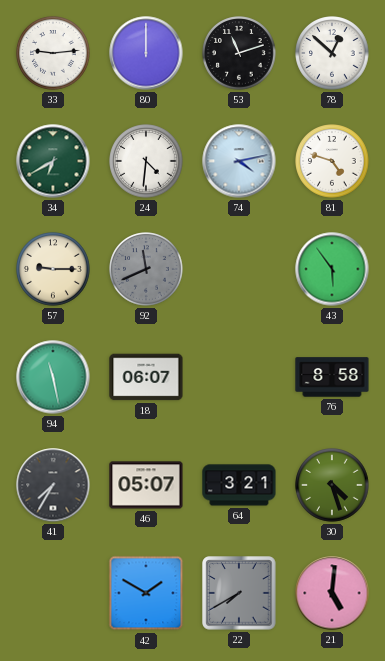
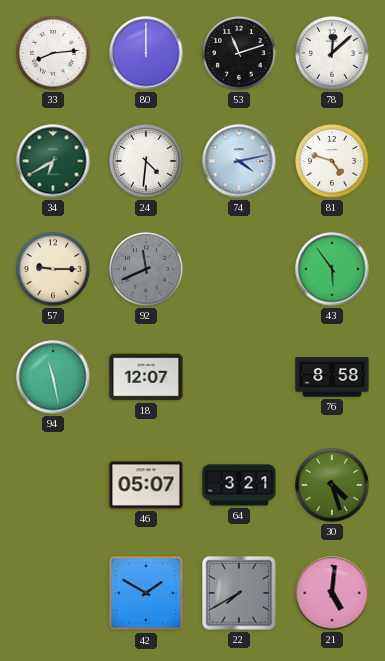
33: 9:14 -> 8:14 (53, 53)
78: 12:52 -> 12:08 (332, 53)
18: 06:07 -> 12:07 (146, 377)
41: 7:35 -> none (53, 485)
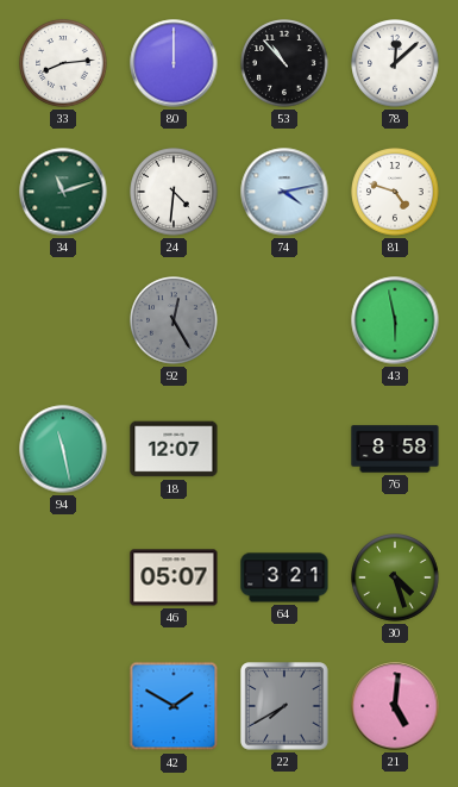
53: 11:12 -> 10:53 (284, 63)
34: 6:40 -> 11:12 (63, 192)
57: 9:15 -> none (53, 269)
92: 11:41 -> 12:25 (174, 320)
43: 5:54 -> 5:58 (395, 320)
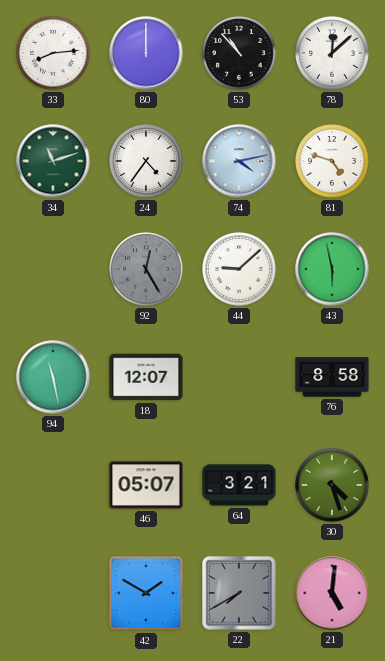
24: 4:31 -> 4:36 (146, 161)
44: none -> 9:08 (239, 269)
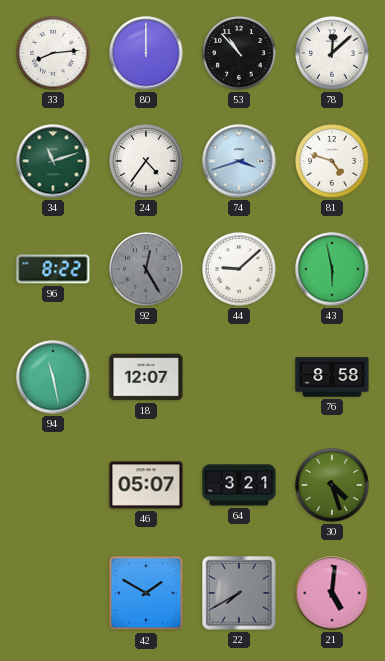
74: 4:13 -> 3:42 (239, 161)
96: none -> 8:22 (53, 269)
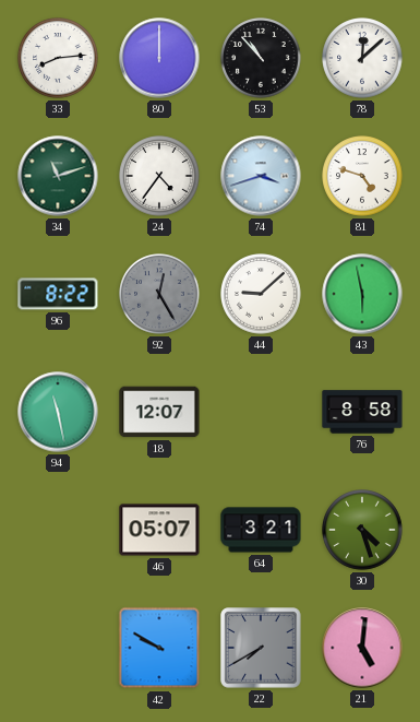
42: 1:50 -> 9:50 (159, 648)
